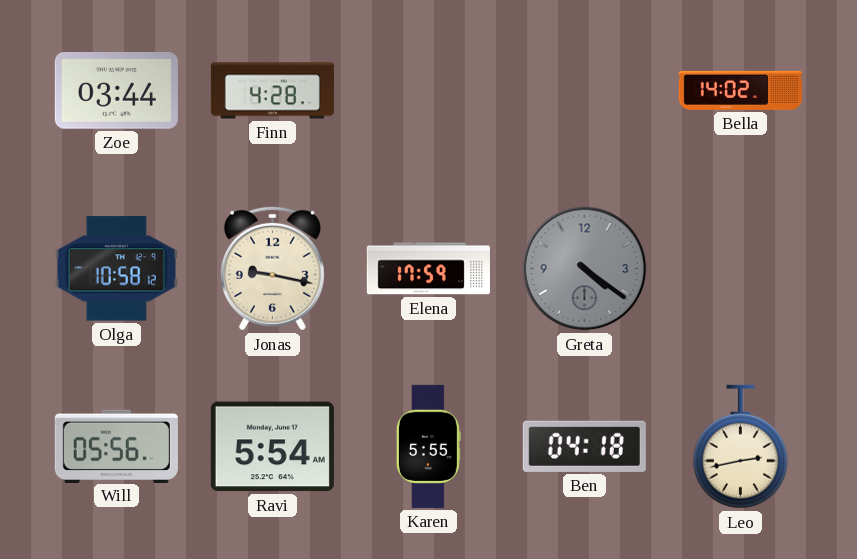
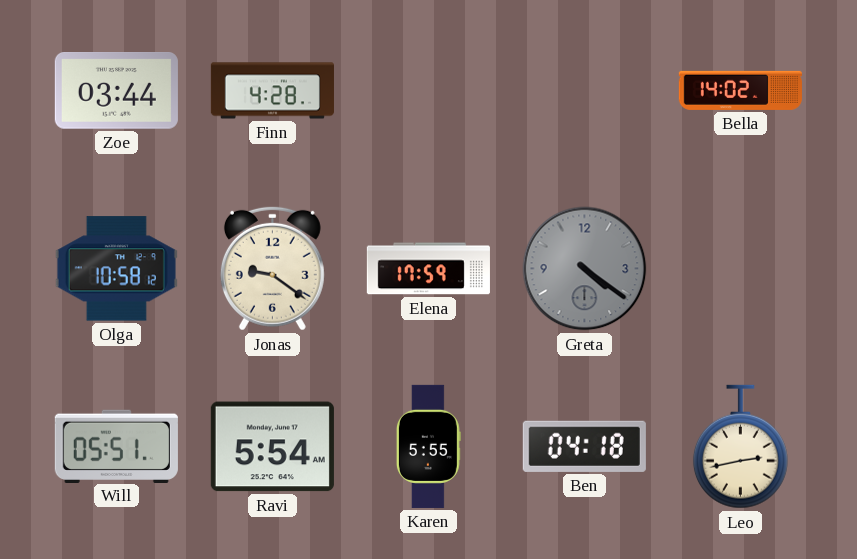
Jonas: 9:17 -> 9:21 (272, 268)
Will: 05:56 -> 05:51 (116, 446)
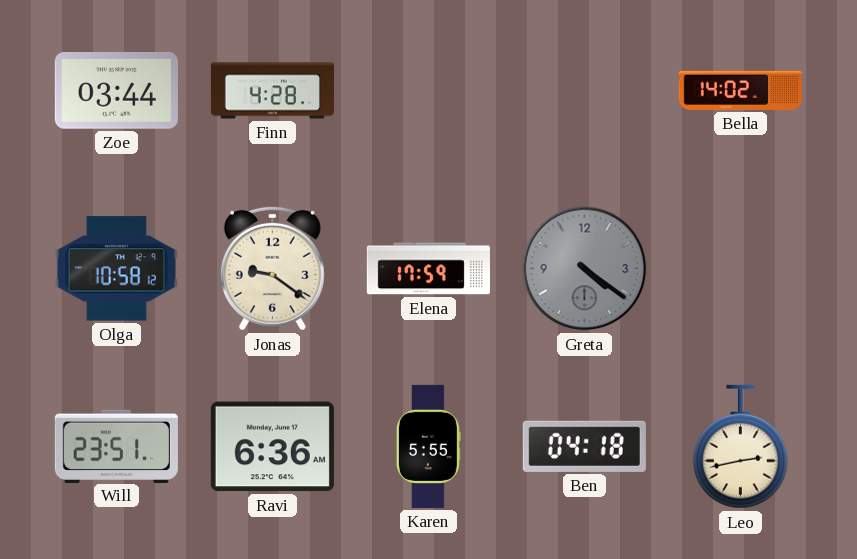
Will: 05:51 -> 23:51 (116, 446)
Ravi: 5:54 -> 6:36 (272, 447)
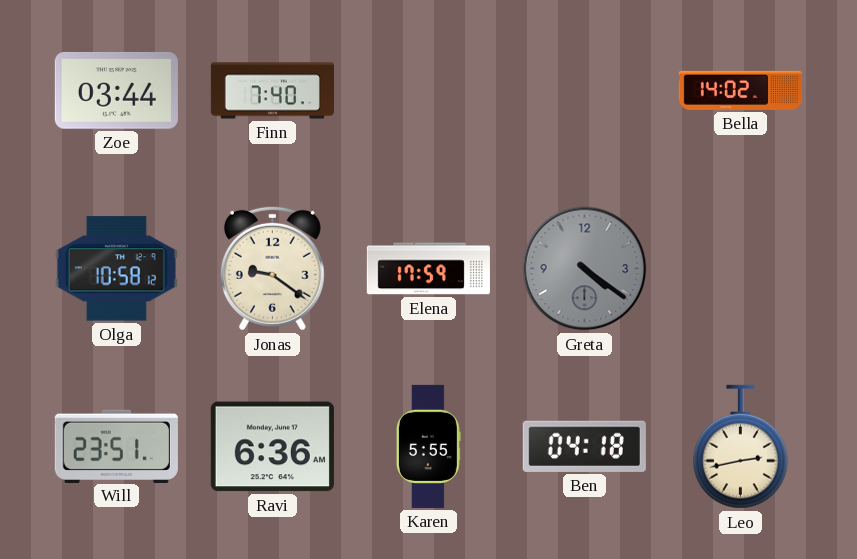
Finn: 4:28 -> 7:40 (272, 91)
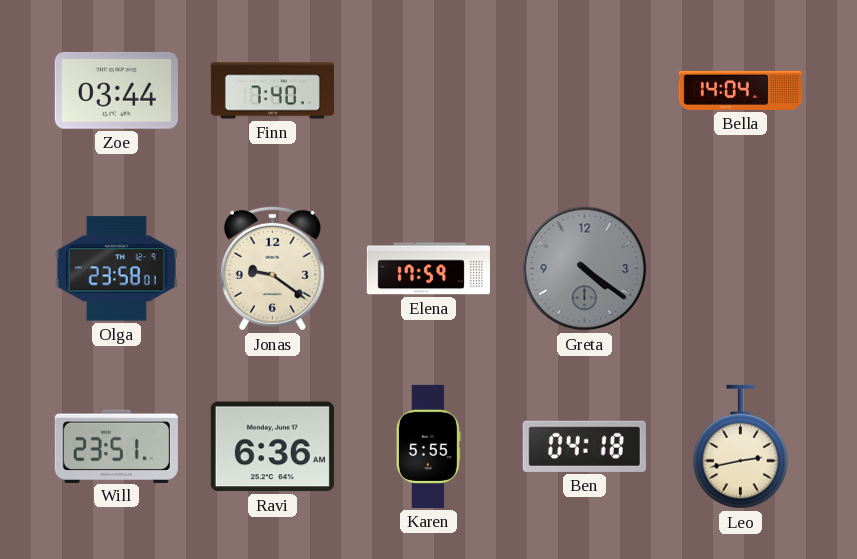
Bella: 14:02 -> 14:04 (740, 90)
Olga: 10:58 -> 23:58 (116, 269)
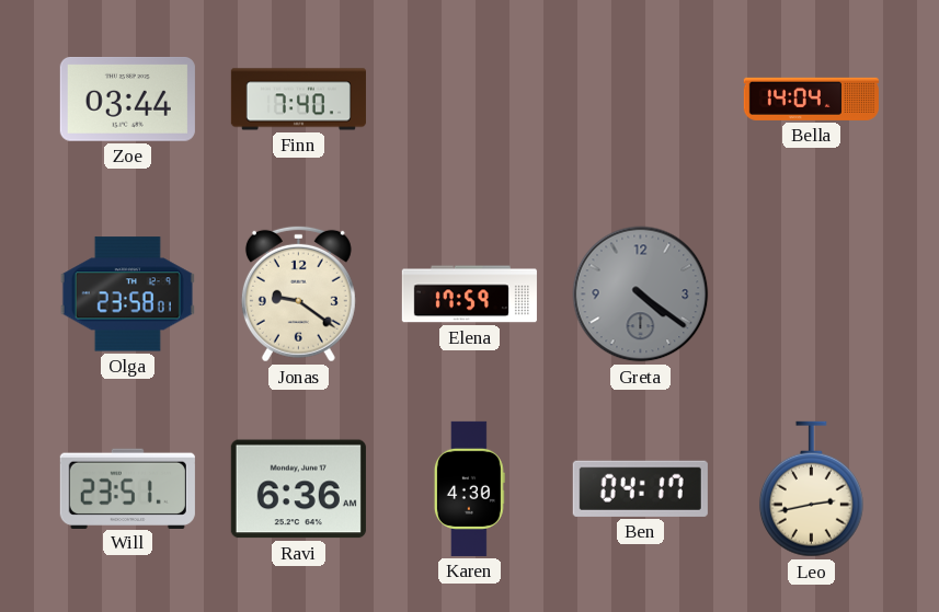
Karen: 5:55 -> 4:30 (469, 488)
Ben: 04:18 -> 04:17 (640, 488)
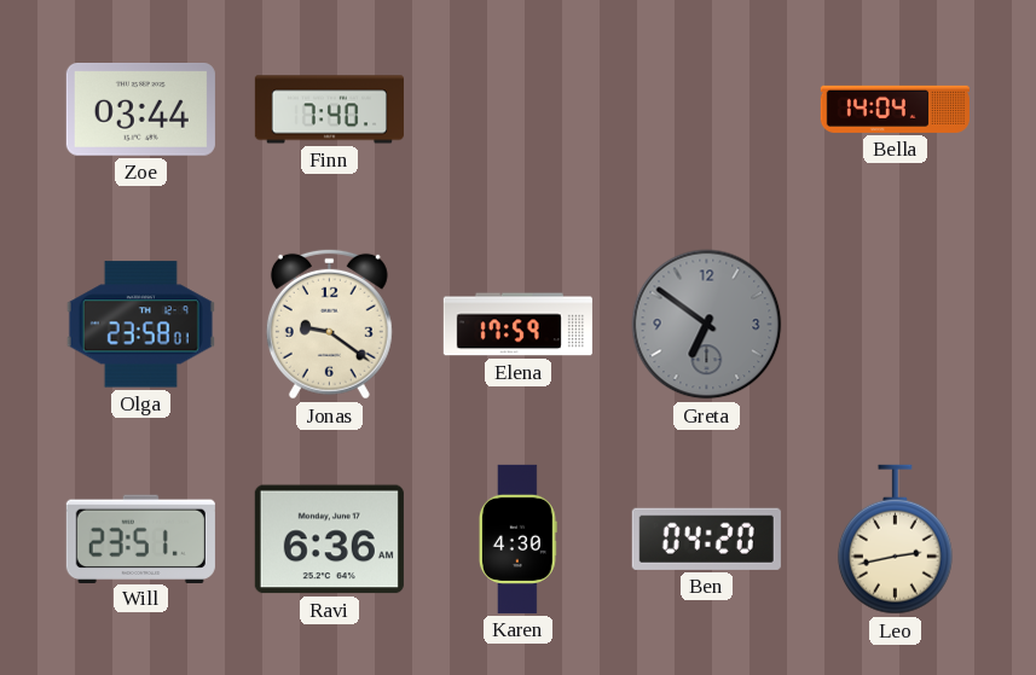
Greta: 4:21 -> 6:51 (707, 325)
Ben: 04:17 -> 04:20 (706, 539)
